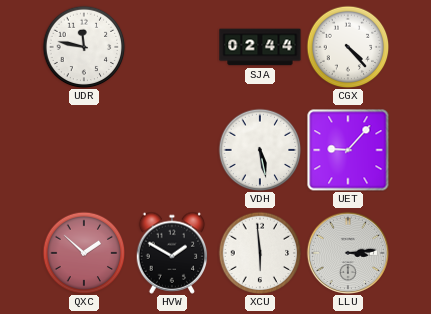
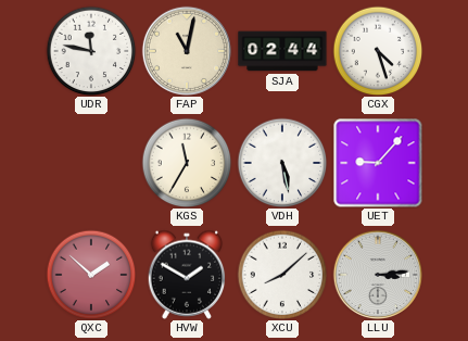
FAP: none -> 11:02 (186, 50)
CGX: 4:23 -> 4:27 (378, 51)
KGS: none -> 11:35 (187, 163)
XCU: 5:59 -> 8:08 (282, 275)
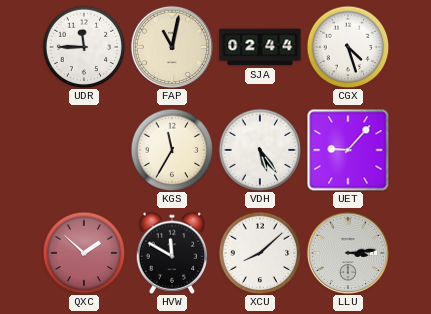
UDR: 11:47 -> 11:45 (84, 47)
VDH: 5:28 -> 5:24 (260, 150)
HVW: 1:50 -> 11:50 (172, 253)
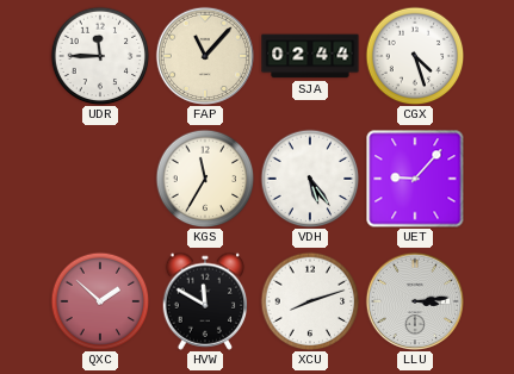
FAP: 11:02 -> 11:07 (204, 55)
XCU: 8:08 -> 8:12 (310, 301)
